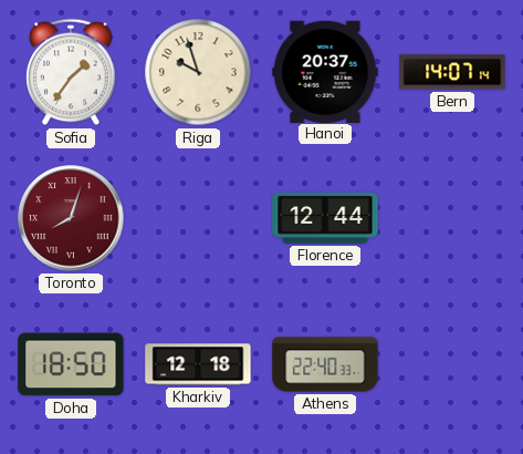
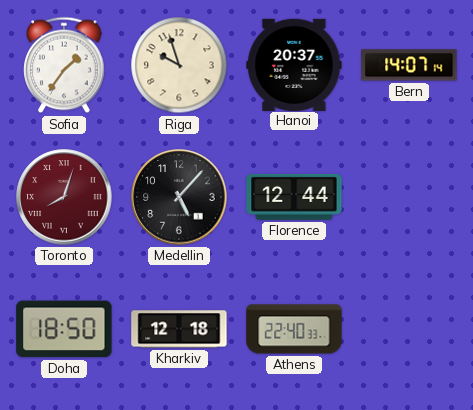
Medellin: none -> 5:07 (179, 197)
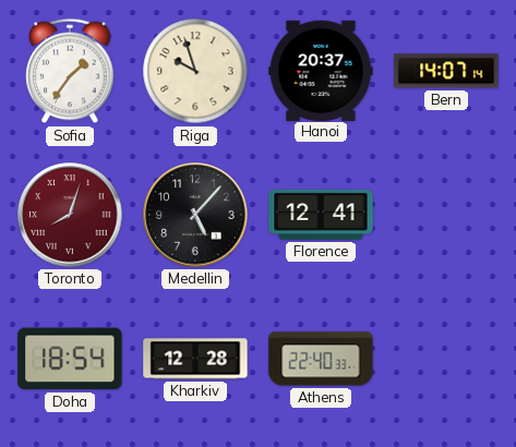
Florence: 12:44 -> 12:41 (321, 215)
Doha: 18:50 -> 18:54 (70, 359)
Kharkiv: 12:18 -> 12:28 (195, 359)
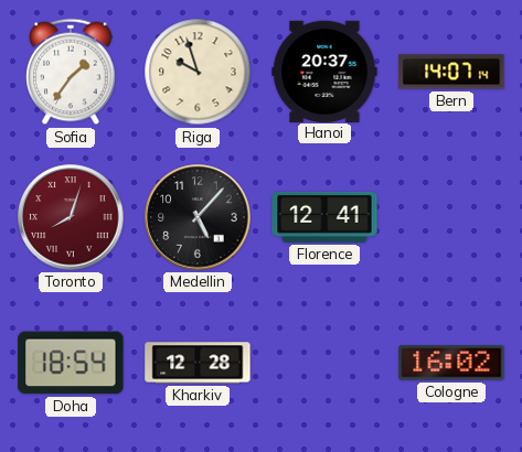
Athens: 22:40 -> none (321, 359)
Cologne: none -> 16:02 (451, 363)
